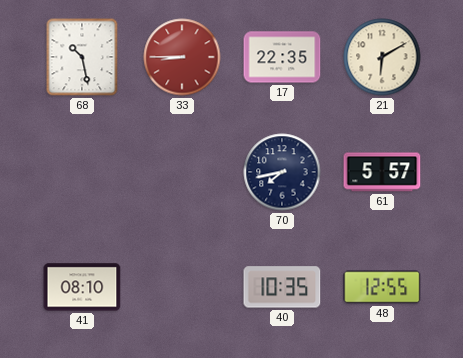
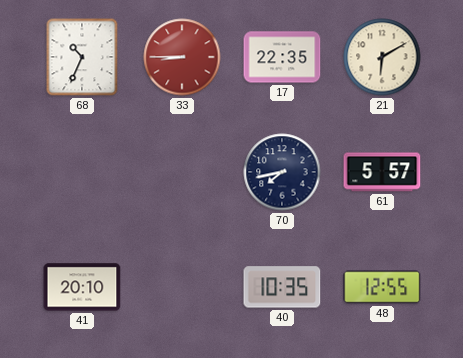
68: 10:28 -> 10:34 (82, 57)
41: 08:10 -> 20:10 (82, 287)
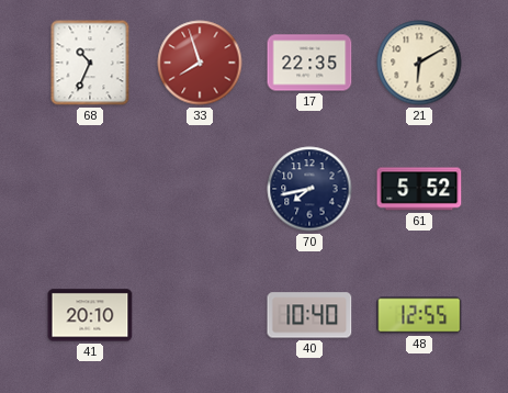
33: 8:45 -> 7:57 (200, 63)
61: 5:57 -> 5:52 (419, 189)
40: 10:35 -> 10:40 (309, 315)
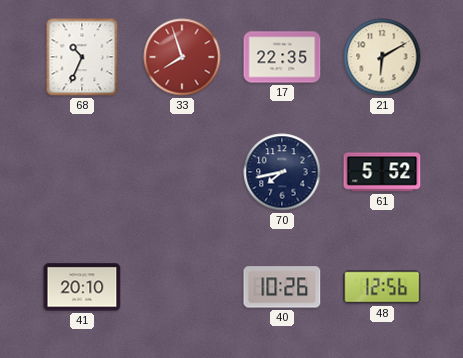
40: 10:40 -> 10:26 (282, 287)
48: 12:55 -> 12:56 (382, 287)
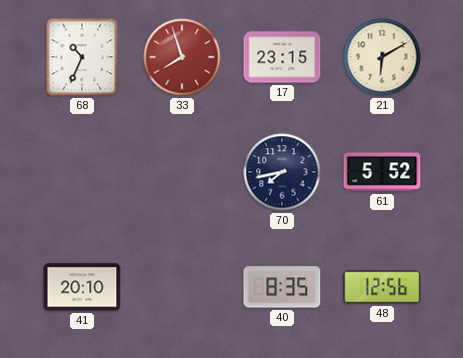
17: 22:35 -> 23:15 (282, 57)
40: 10:26 -> 8:35 (282, 287)
